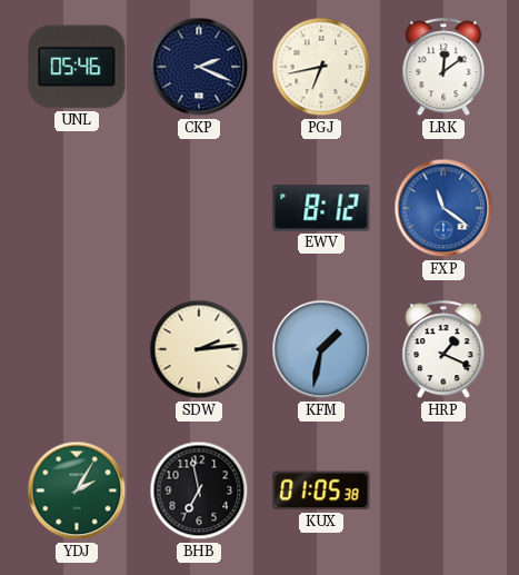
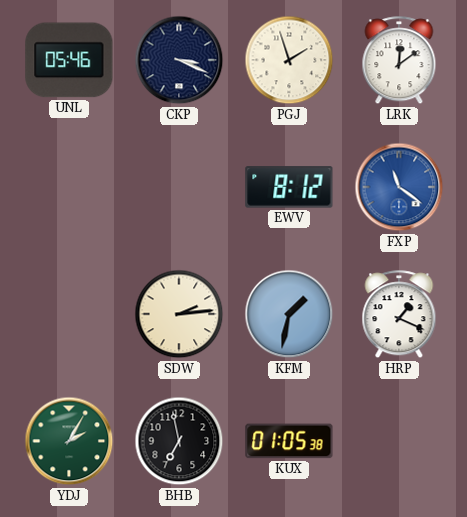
CKP: 2:19 -> 3:19 (179, 60)
PGJ: 6:43 -> 1:57 (289, 60)
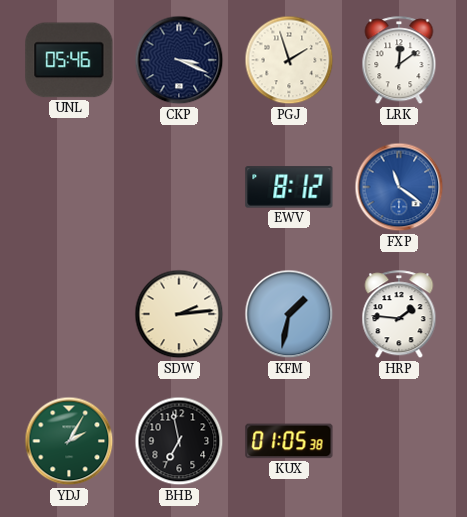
HRP: 1:19 -> 1:46 (399, 315)
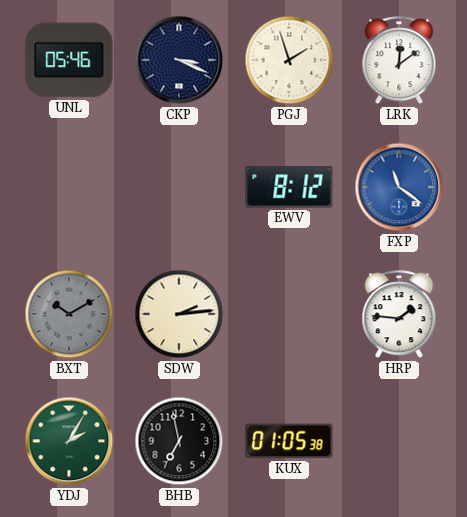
BXT: none -> 10:10 (69, 314)
KFM: 1:32 -> none (289, 314)
